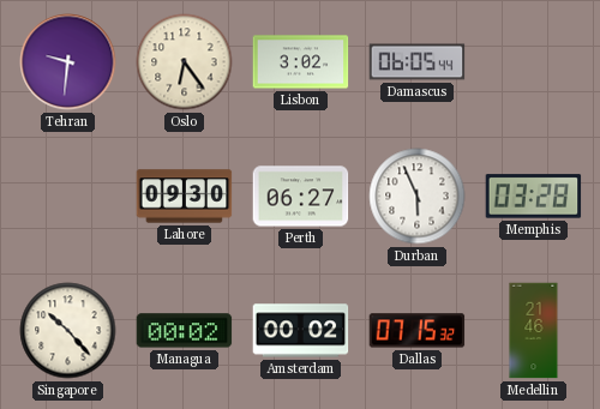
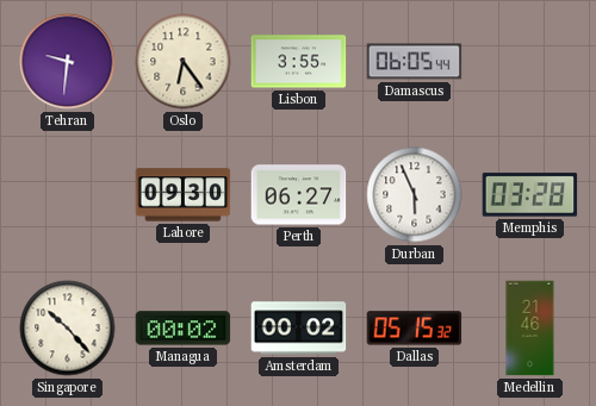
Lisbon: 3:02 -> 3:55 (299, 62)
Dallas: 07:15 -> 05:15 (415, 329)
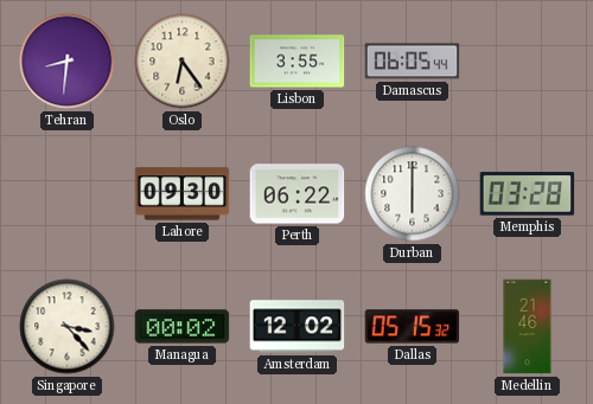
Tehran: 9:31 -> 8:31 (68, 62)
Perth: 06:27 -> 06:22 (298, 194)
Durban: 5:56 -> 6:00 (413, 194)
Singapore: 10:23 -> 3:23 (68, 327)
Amsterdam: 00:02 -> 12:02 (298, 327)
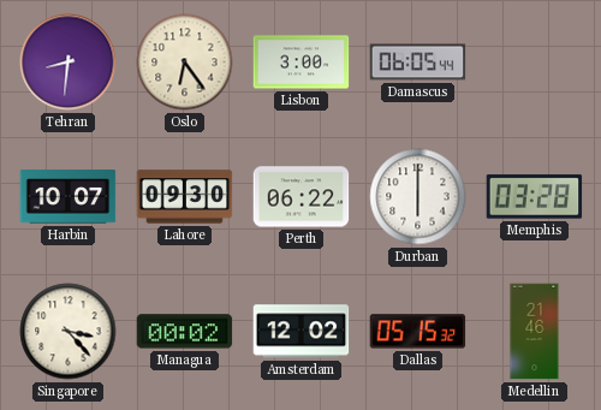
Lisbon: 3:55 -> 3:00 (302, 63)
Harbin: none -> 10:07 (69, 197)
